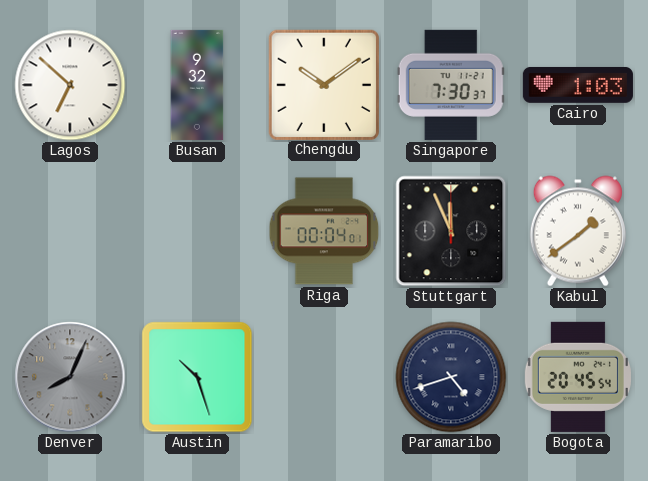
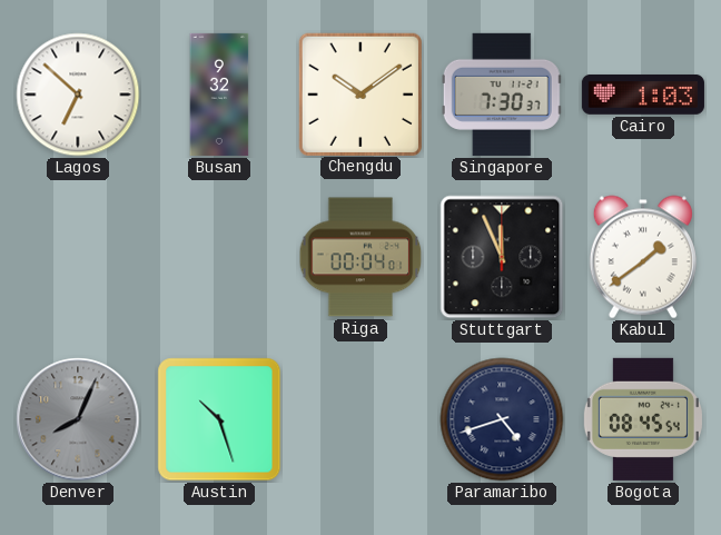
Bogota: 20:45 -> 08:45 (643, 419)
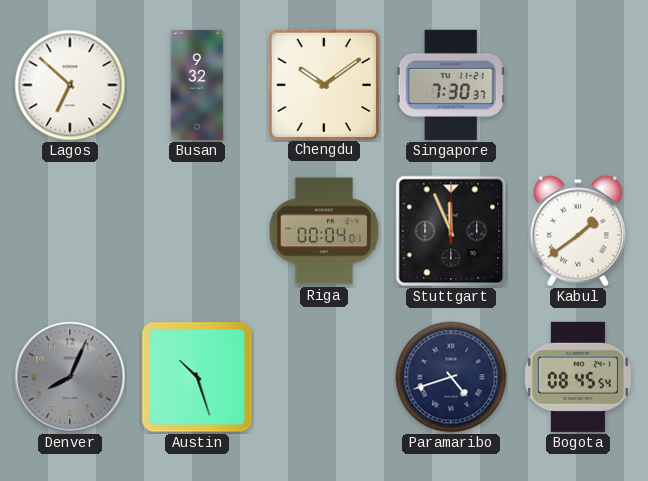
Cairo: 1:03 -> none (643, 95)
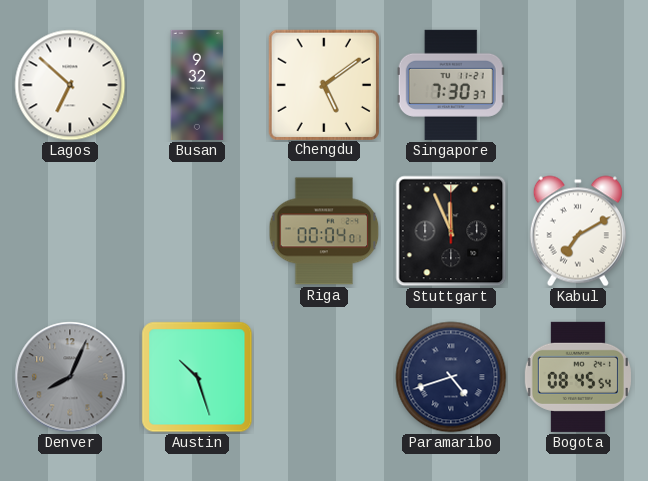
Chengdu: 10:09 -> 5:09 (323, 84)
Kabul: 1:39 -> 7:10 (578, 231)
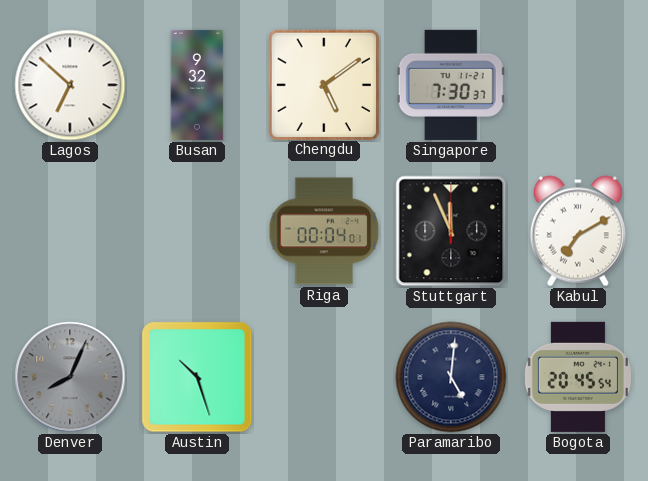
Paramaribo: 4:42 -> 5:01 (451, 377)
Bogota: 08:45 -> 20:45 (578, 377)
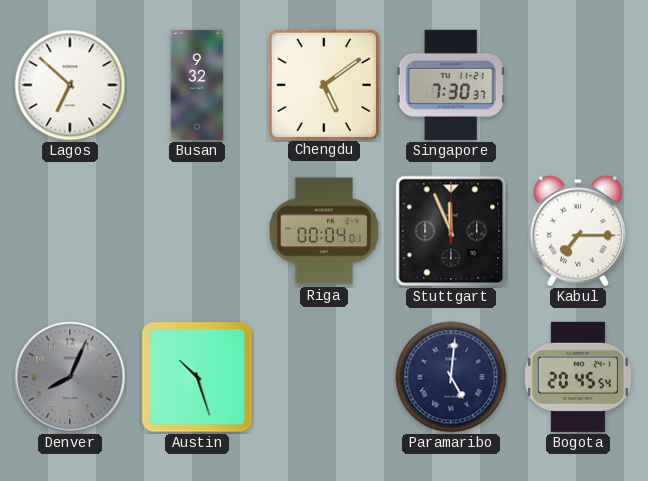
Kabul: 7:10 -> 7:15 (578, 231)
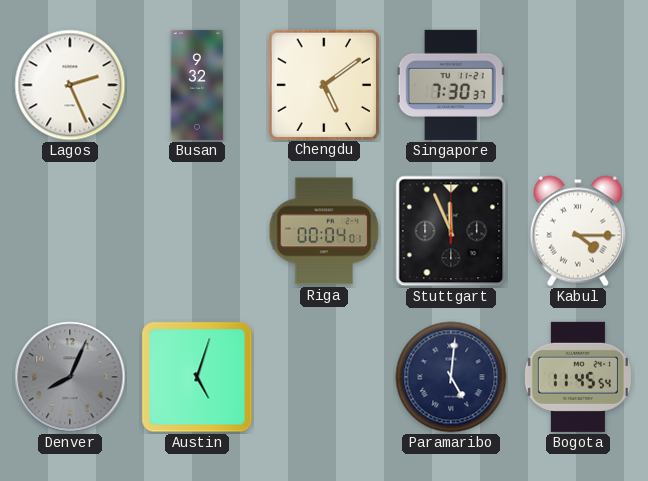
Lagos: 6:52 -> 2:26 (70, 85)
Kabul: 7:15 -> 4:15 (578, 231)
Austin: 10:27 -> 5:03 (197, 377)
Bogota: 20:45 -> 11:45 (578, 377)
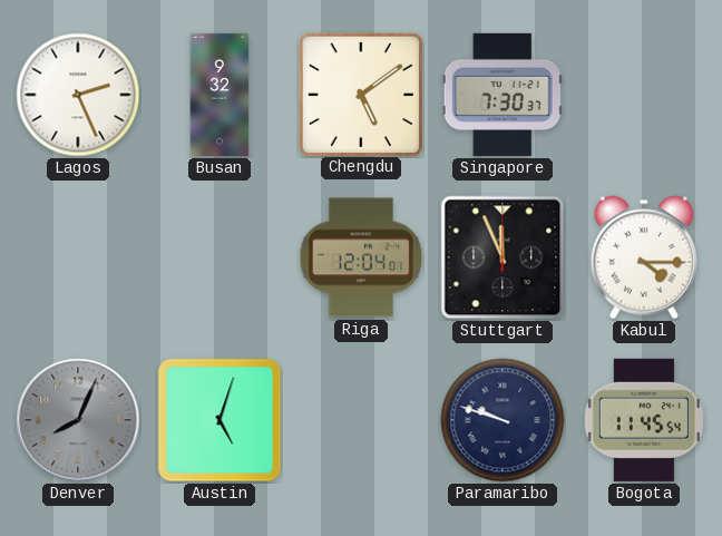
Riga: 00:04 -> 12:04 (361, 257)
Paramaribo: 5:01 -> 9:48 (503, 420)
